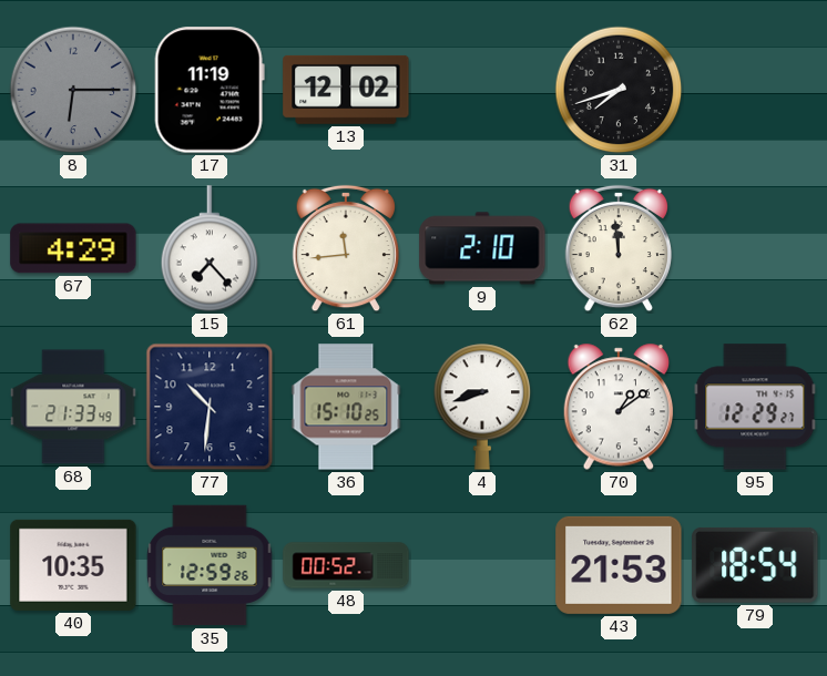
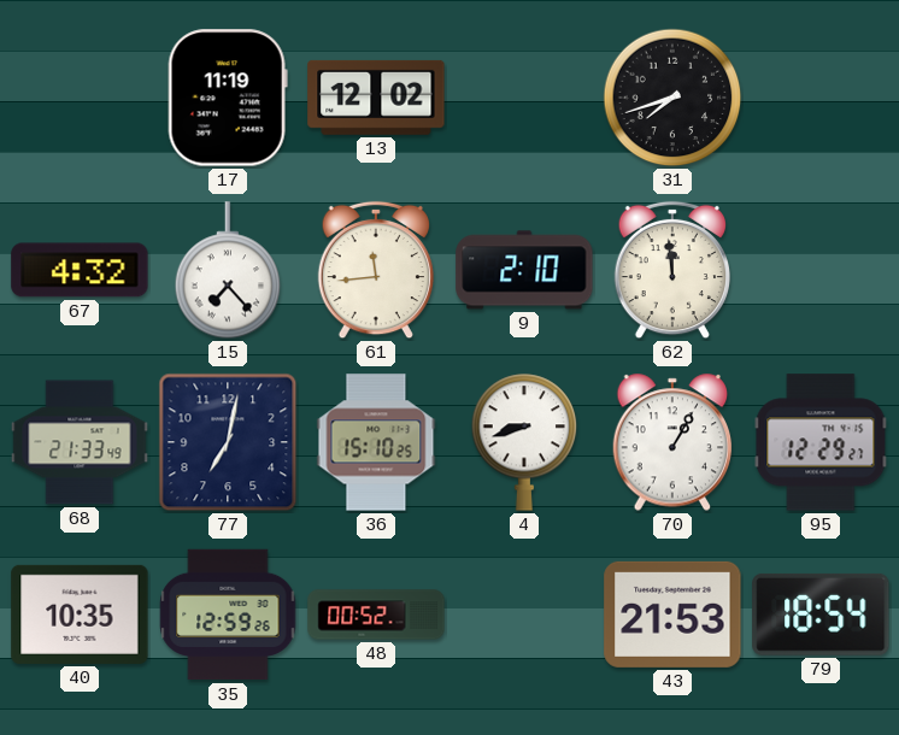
8: 6:15 -> none (73, 90)
67: 4:29 -> 4:32 (80, 270)
77: 10:31 -> 7:02 (228, 442)
70: 1:09 -> 1:05 (672, 442)
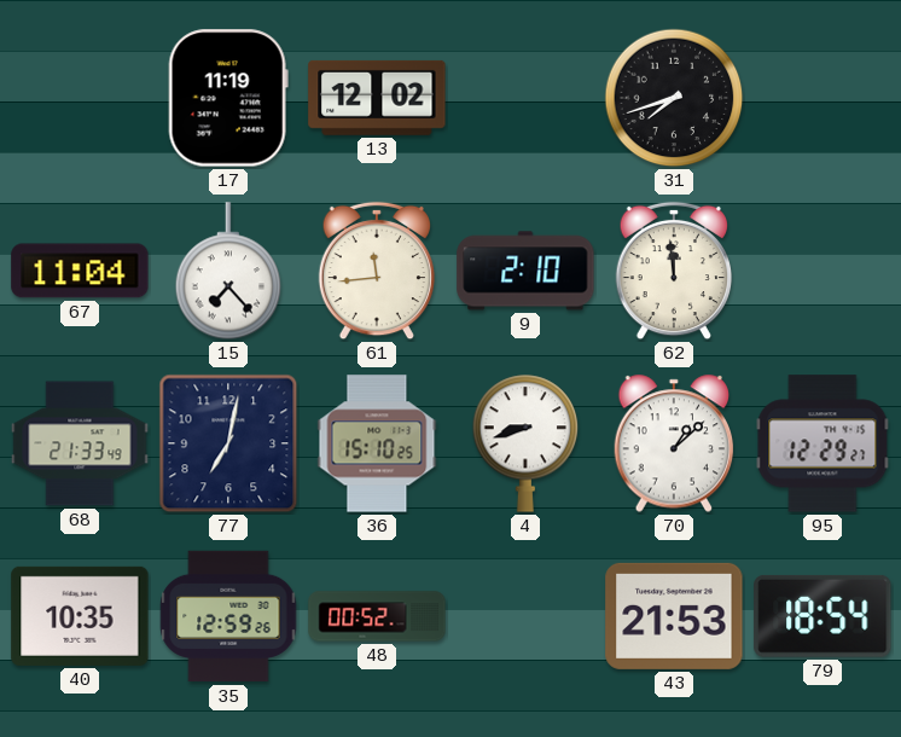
67: 4:32 -> 11:04 (80, 271)
70: 1:05 -> 1:08 (674, 443)
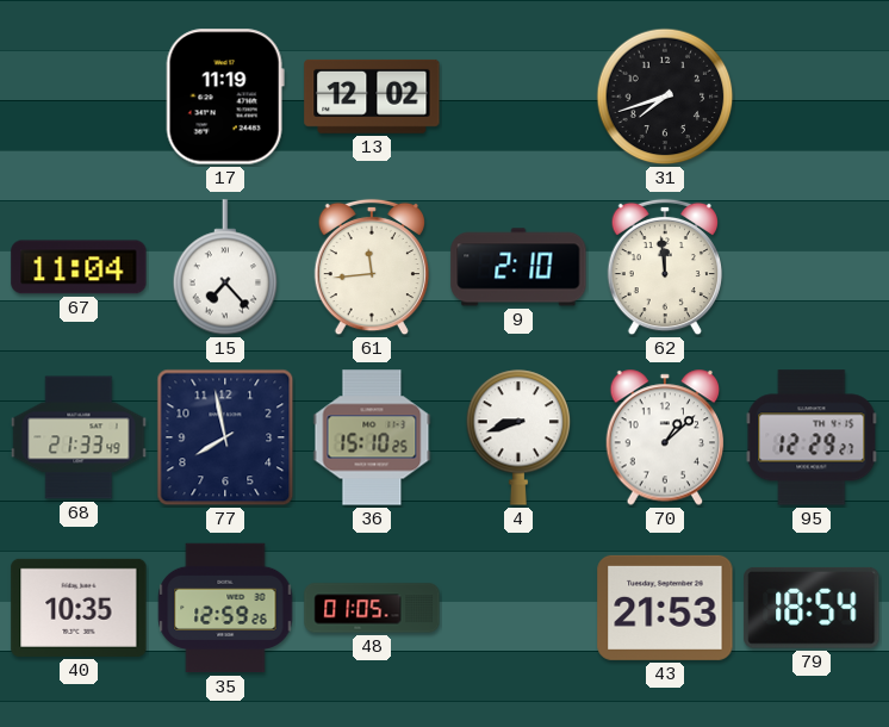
77: 7:02 -> 7:58 (225, 437)
48: 00:52 -> 01:05 (372, 608)
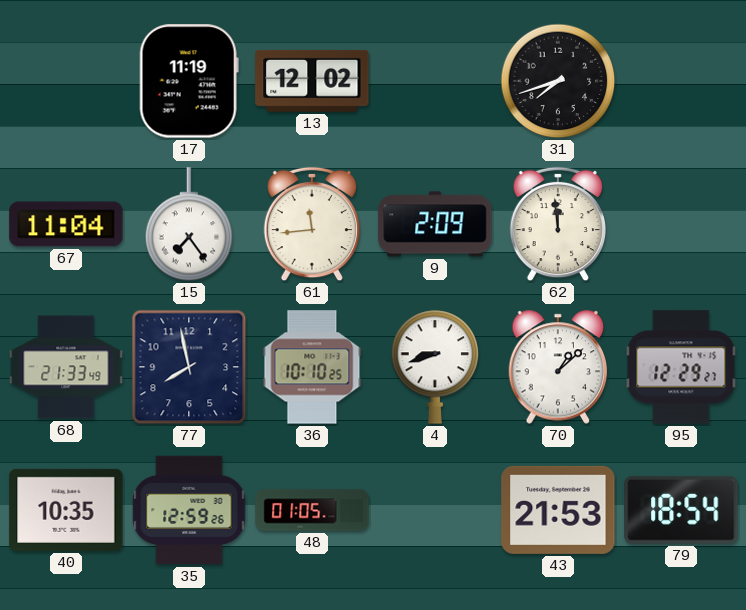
15: 7:23 -> 7:24 (189, 224)
9: 2:10 -> 2:09 (435, 224)
36: 15:10 -> 10:10 (312, 367)
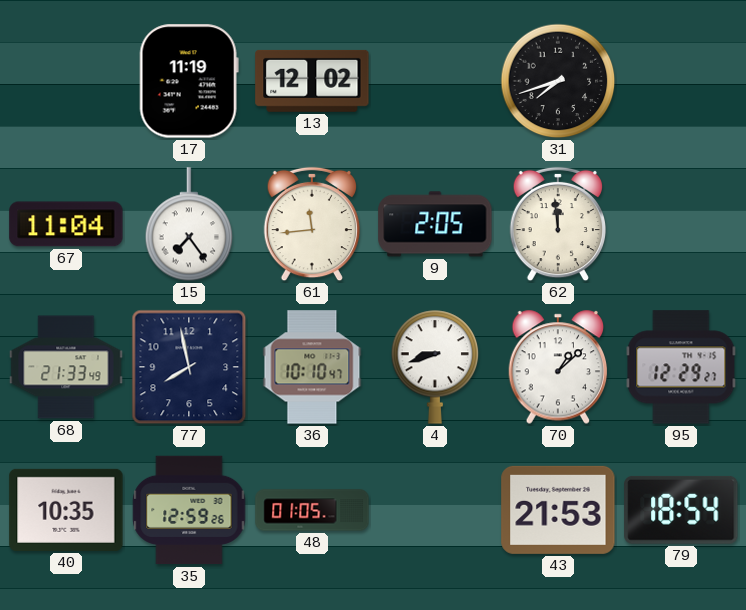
9: 2:09 -> 2:05 (435, 224)
36: 10:10:25 -> 10:10:47 (312, 367)
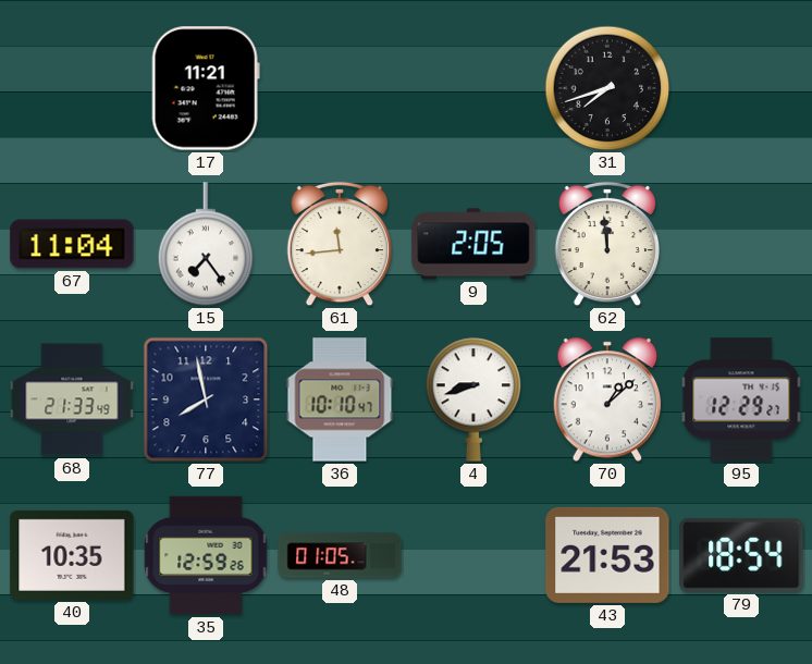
17: 11:19 -> 11:21 (206, 88)
13: 12:02 -> none (312, 81)
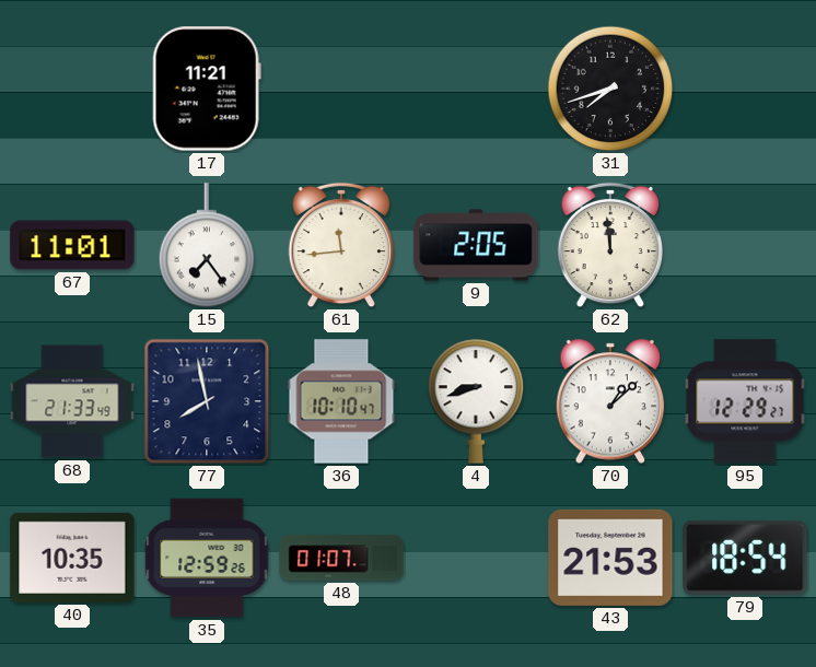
67: 11:04 -> 11:01 (72, 245)
48: 01:05 -> 01:07 (341, 558)
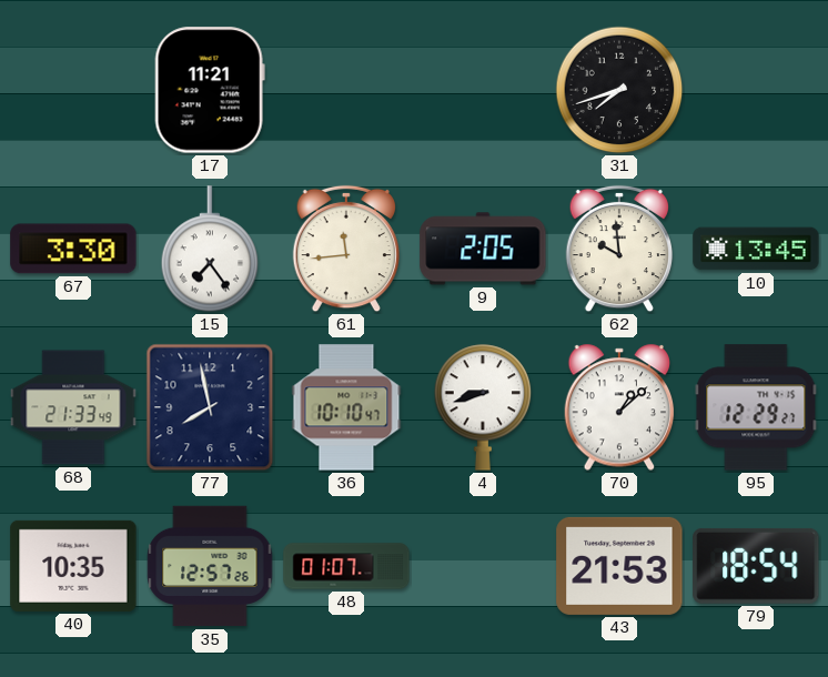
67: 11:01 -> 3:30 (73, 249)
62: 11:59 -> 9:59 (618, 249)
10: none -> 13:45 (756, 249)
35: 12:59 -> 12:57 (210, 566)
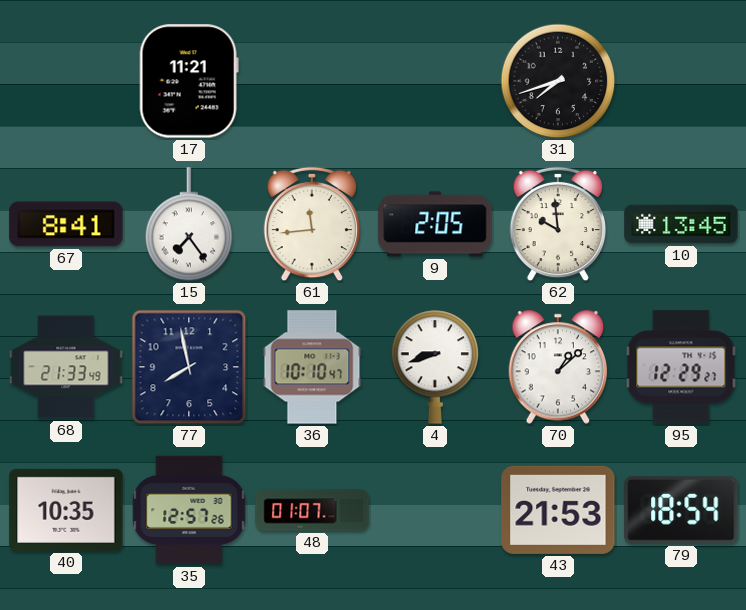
67: 3:30 -> 8:41 (66, 224)
